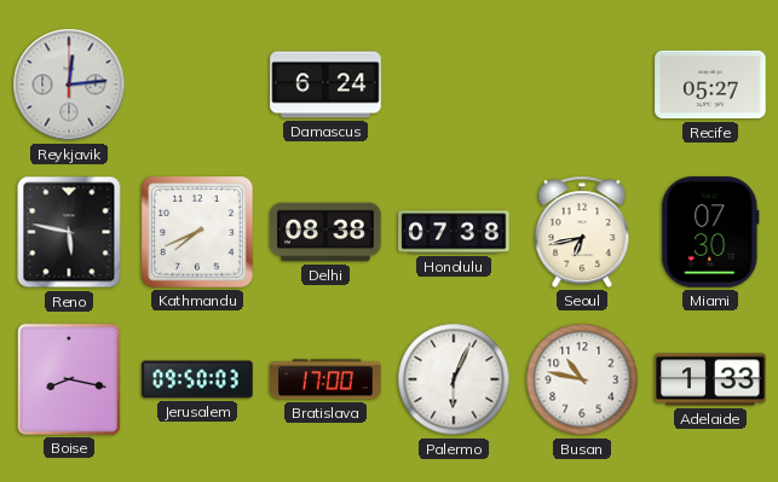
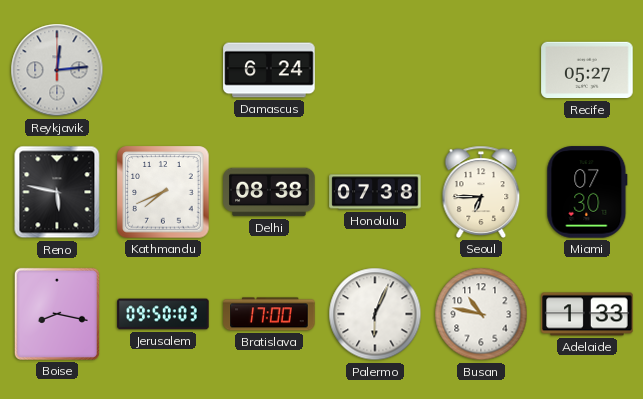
Seoul: 6:43 -> 6:45 (481, 192)
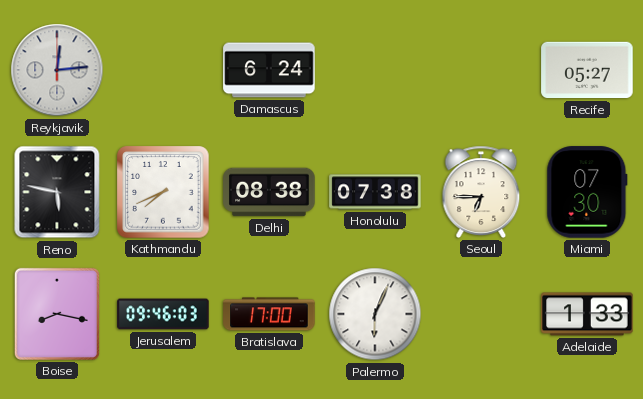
Jerusalem: 09:50 -> 09:46 (163, 314)
Busan: 10:47 -> none (481, 314)
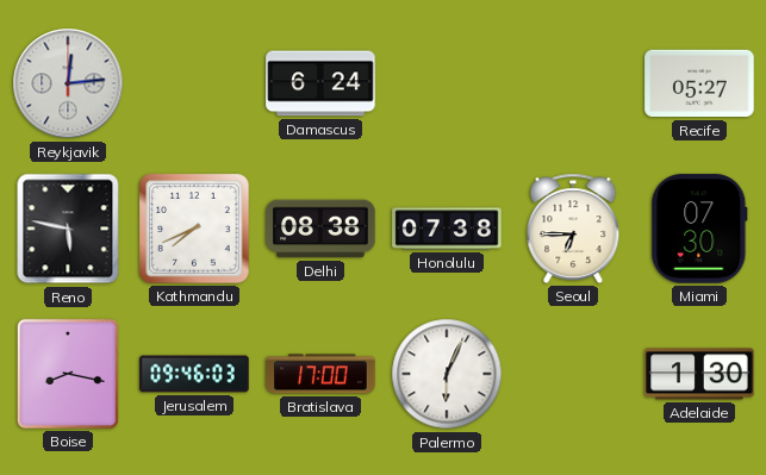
Adelaide: 1:33 -> 1:30 (699, 374)
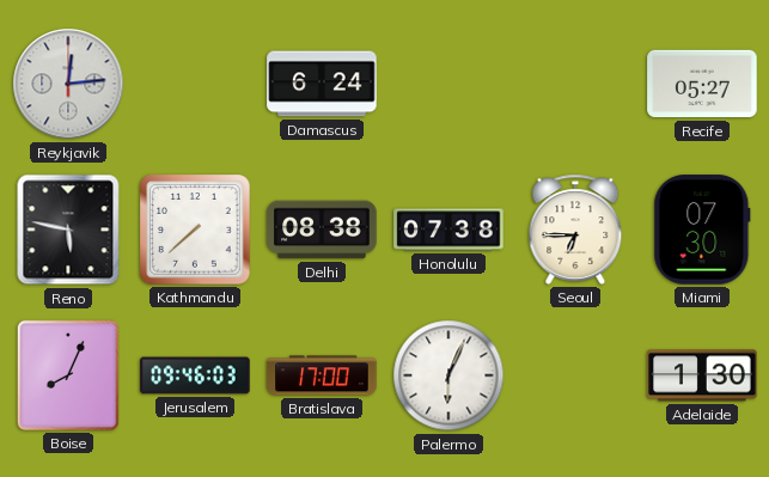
Kathmandu: 7:41 -> 7:38 (195, 230)
Boise: 8:17 -> 8:04 (68, 375)
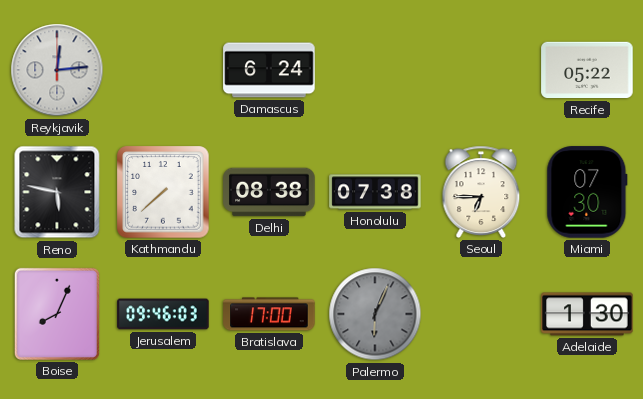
Recife: 05:27 -> 05:22 (587, 70)
Palermo dial: white -> grey (375, 314)
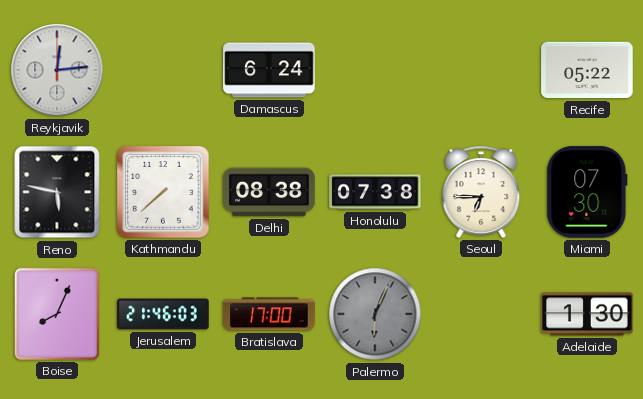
Jerusalem: 09:46 -> 21:46 (163, 314)
